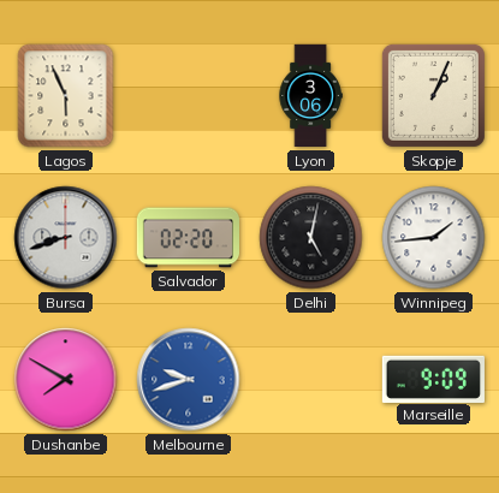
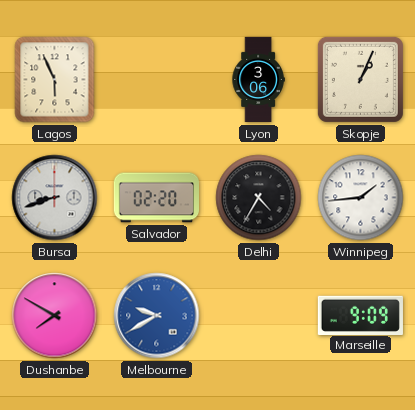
Delhi: 5:02 -> 4:35 (259, 198)
Melbourne: 9:42 -> 9:40 (157, 316)
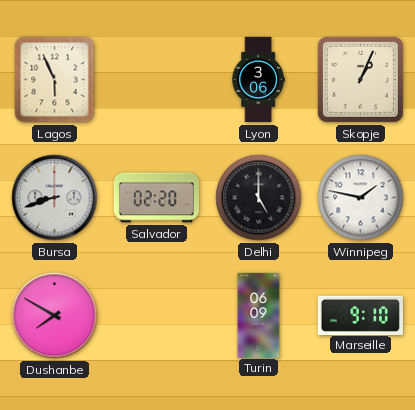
Delhi: 4:35 -> 5:00 (259, 198)
Winnipeg: 1:44 -> 1:47 (361, 198)
Melbourne: 9:40 -> none (157, 316)
Turin: none -> 06:09 (259, 315)
Marseille: 9:09 -> 9:10 (360, 315)
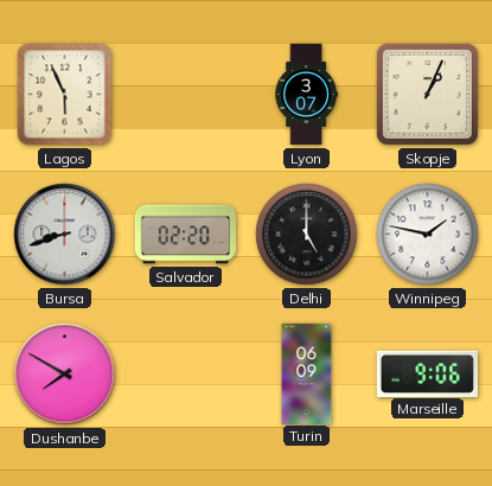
Lyon: 3:06 -> 3:07 (306, 95)
Marseille: 9:10 -> 9:06 (427, 373)
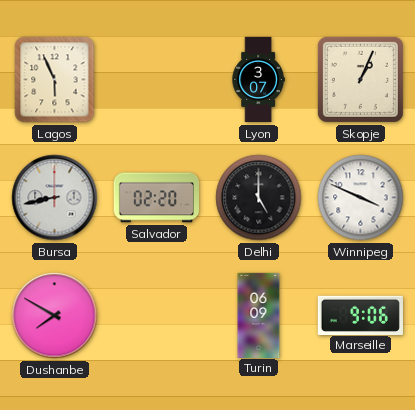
Bursa: 8:42 -> 8:43 (55, 198)
Winnipeg: 1:47 -> 3:49 (361, 198)
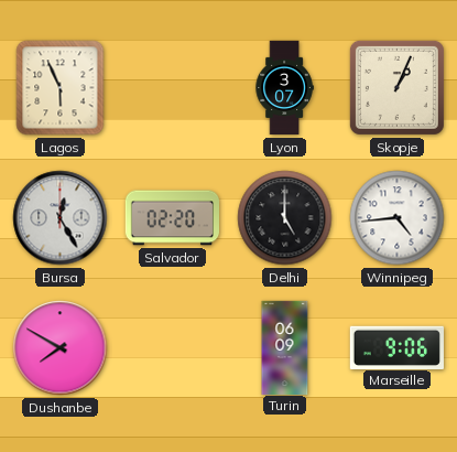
Bursa: 8:43 -> 12:25 (61, 218)
Winnipeg: 3:49 -> 4:44 (398, 218)
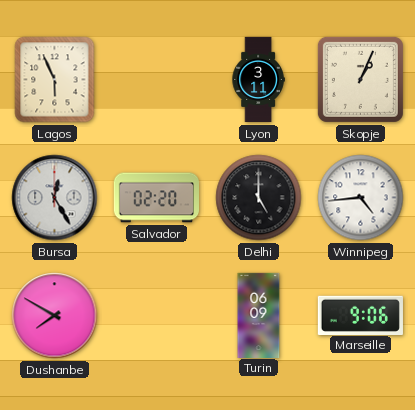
Lyon: 3:07 -> 3:11 (258, 80)
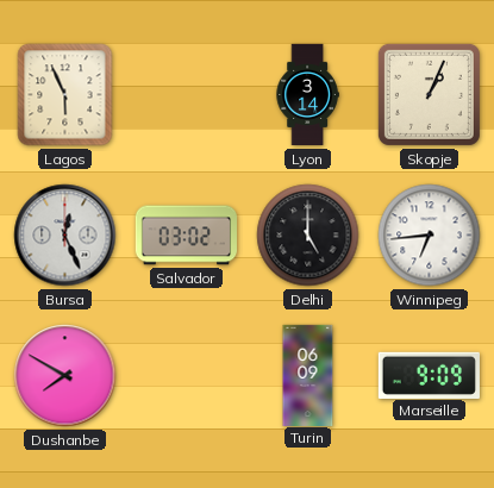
Lyon: 3:11 -> 3:14 (307, 95)
Bursa: 12:25 -> 12:26 (65, 236)
Salvador: 02:20 -> 03:02 (186, 236)
Winnipeg: 4:44 -> 6:44 (430, 236)
Marseille: 9:06 -> 9:09 (429, 375)
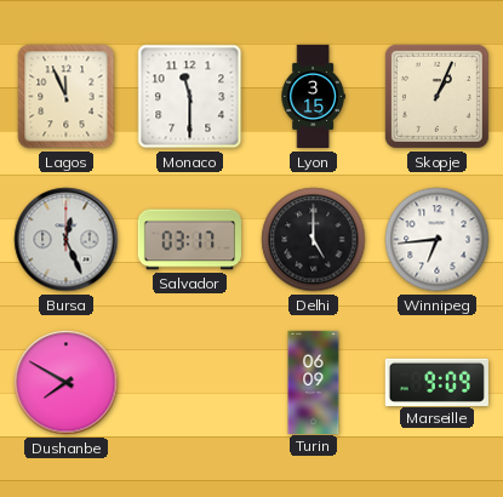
Lagos: 5:56 -> 11:56 (67, 97)
Monaco: none -> 11:30 (190, 97)
Lyon: 3:14 -> 3:15 (313, 97)
Salvador: 03:02 -> 03:17 (189, 240)
